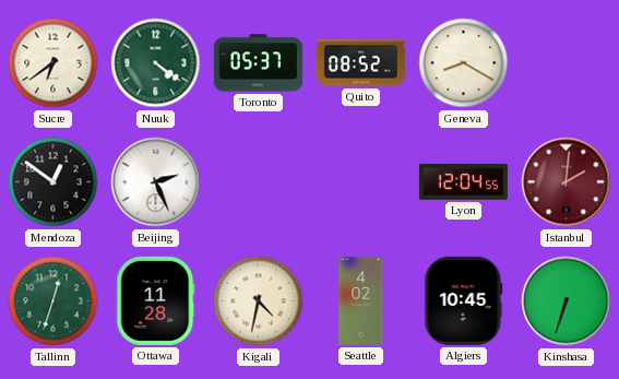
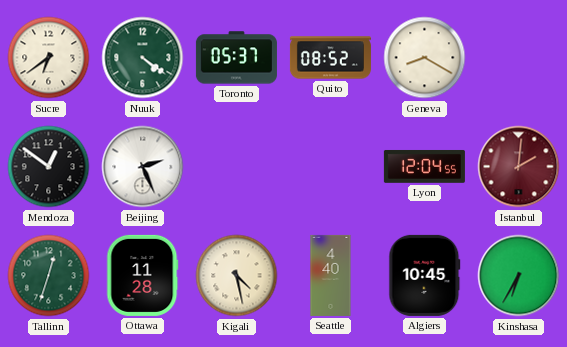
Kigali: 4:32 -> 4:28 (237, 276)
Seattle: 4:02 -> 4:40 (331, 275)
Kinshasa: 6:33 -> 6:35 (519, 276)
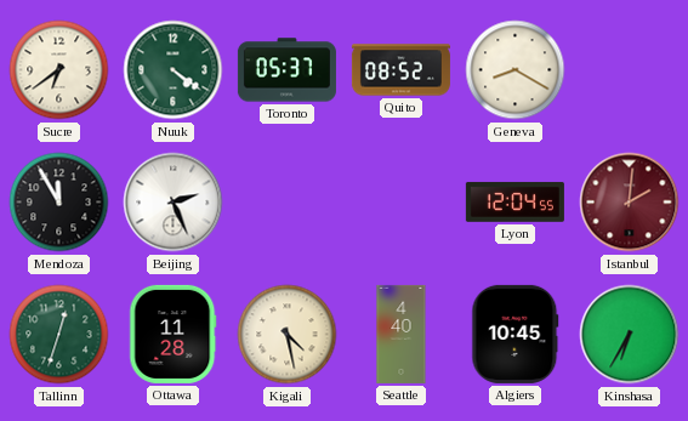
Mendoza: 12:51 -> 11:55 (59, 203)
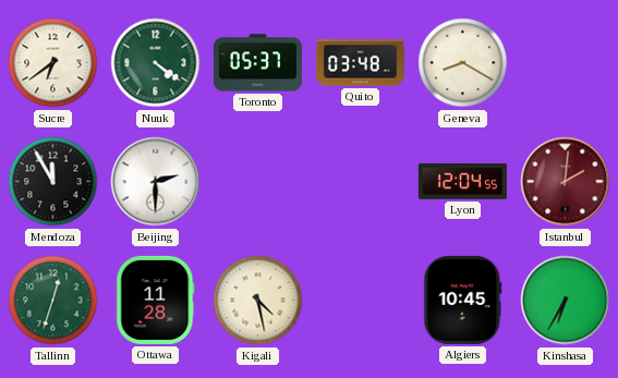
Quito: 08:52 -> 03:48 (360, 63)
Beijing: 2:26 -> 2:30 (156, 182)
Seattle: 4:40 -> none (402, 334)
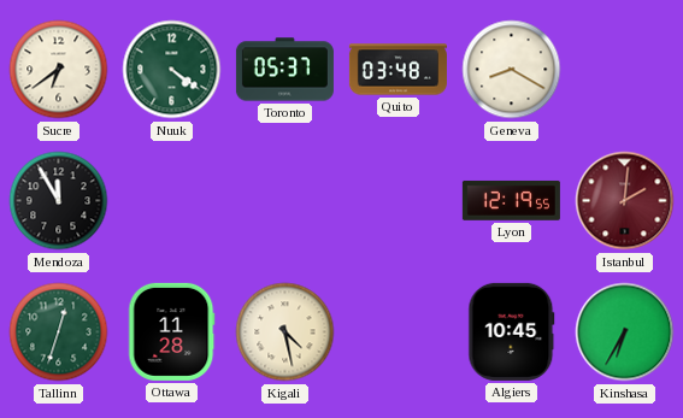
Beijing: 2:30 -> none (156, 182)
Lyon: 12:04 -> 12:19 (511, 200)
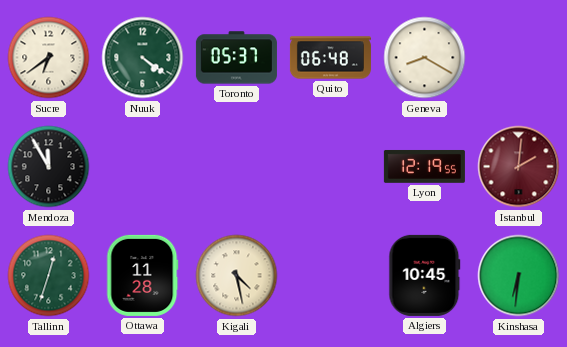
Quito: 03:48 -> 06:48 (330, 58)
Kinshasa: 6:35 -> 6:31 (519, 276)
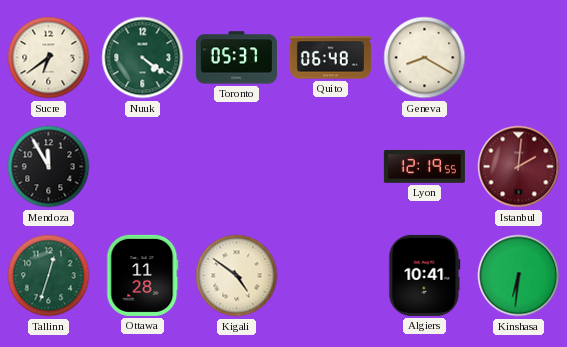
Kigali: 4:28 -> 4:51 (237, 276)
Algiers: 10:45 -> 10:41 (425, 275)
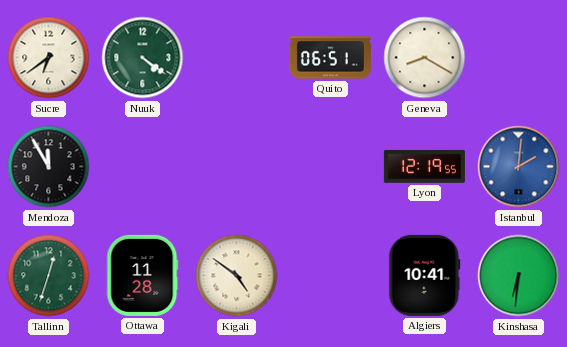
Toronto: 05:37 -> none (236, 58)
Quito: 06:48 -> 06:51 (330, 58)
Istanbul dial: burgundy -> blue (519, 167)
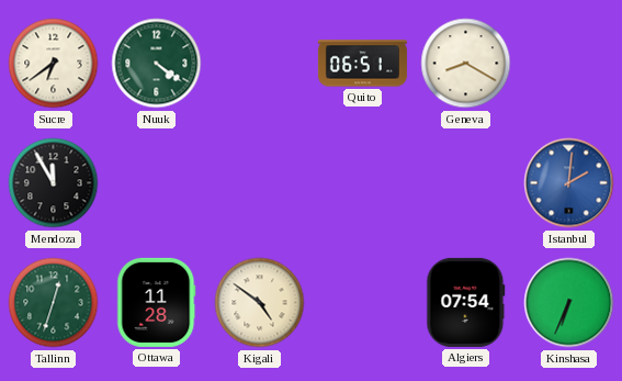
Lyon: 12:19 -> none (424, 166)
Algiers: 10:41 -> 07:54 (466, 302)
Kinshasa: 6:31 -> 6:34 (569, 303)
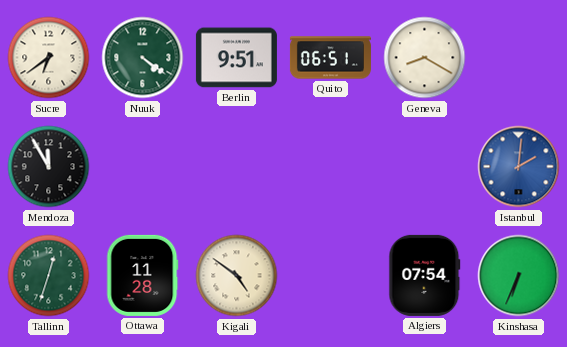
Berlin: none -> 9:51 (236, 58)
